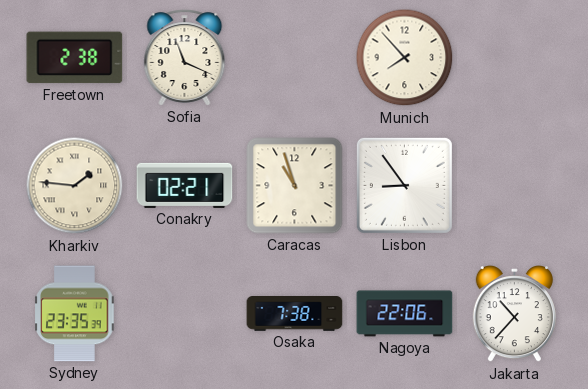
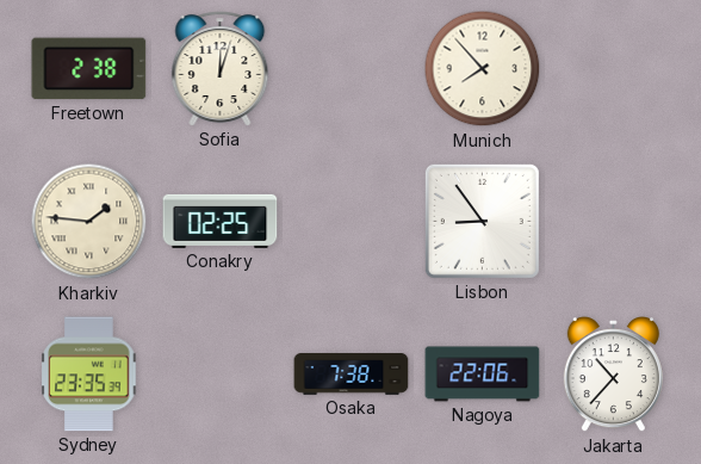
Sofia: 11:19 -> 12:03 (221, 69)
Conakry: 02:21 -> 02:25 (221, 221)
Caracas: 10:57 -> none (295, 186)
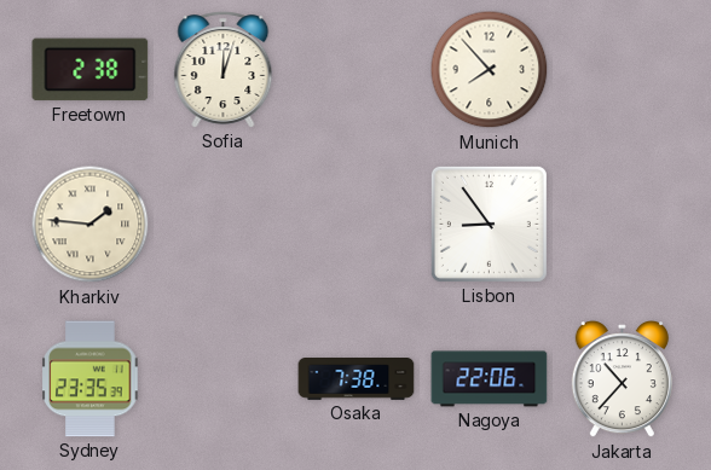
Conakry: 02:25 -> none (221, 221)
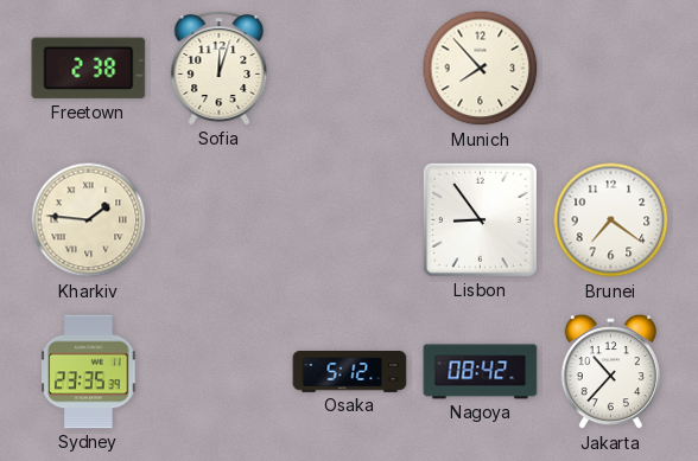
Brunei: none -> 7:21 (611, 220)
Osaka: 7:38 -> 5:12 (350, 372)
Nagoya: 22:06 -> 08:42 (481, 372)
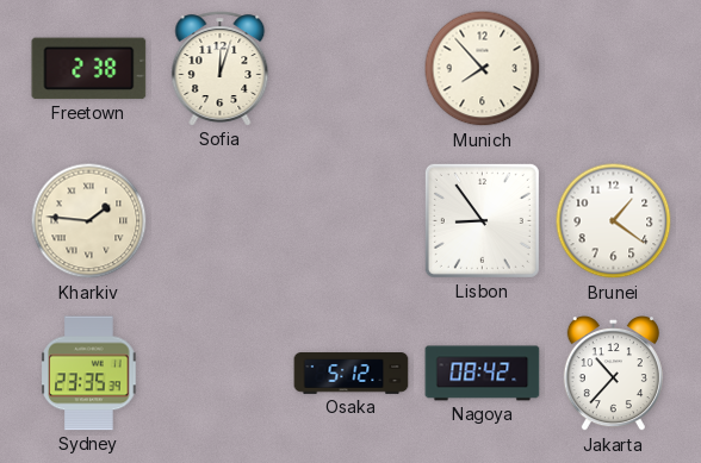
Brunei: 7:21 -> 1:21 (614, 221)
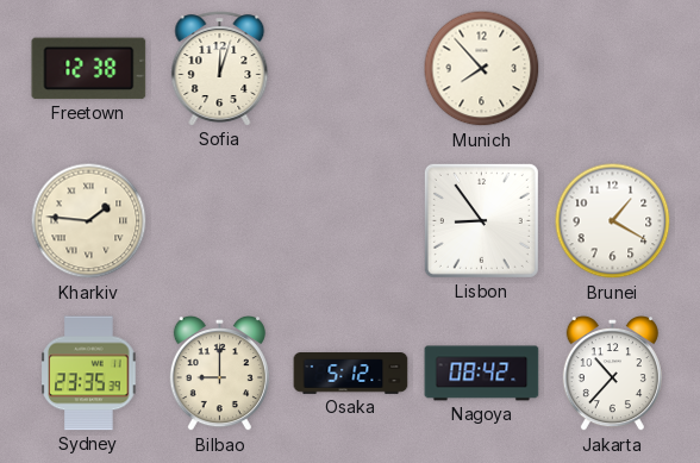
Freetown: 2:38 -> 12:38 (89, 69)
Brunei: 1:21 -> 1:20 (613, 221)
Bilbao: none -> 9:00 (219, 375)
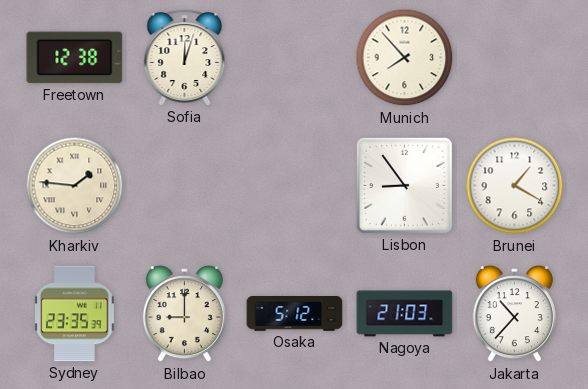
Nagoya: 08:42 -> 21:03 (405, 314)
